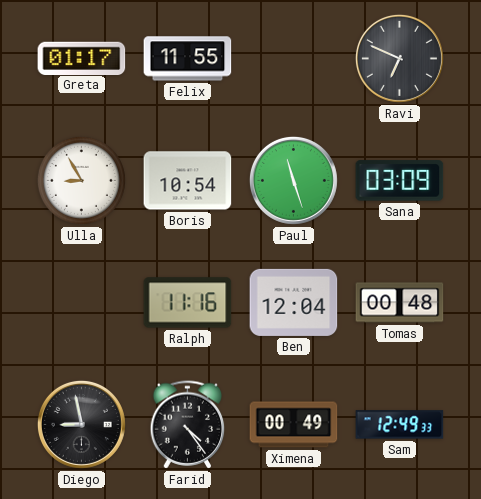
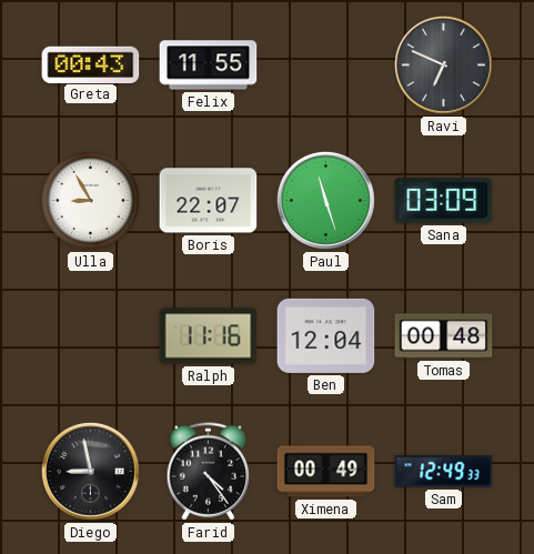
Greta: 01:17 -> 00:43 (91, 64)
Boris: 10:54 -> 22:07 (209, 201)
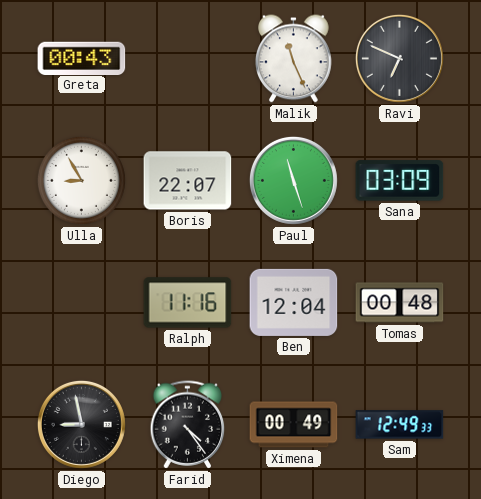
Felix: 11:55 -> none (209, 66)
Malik: none -> 11:26 (294, 59)
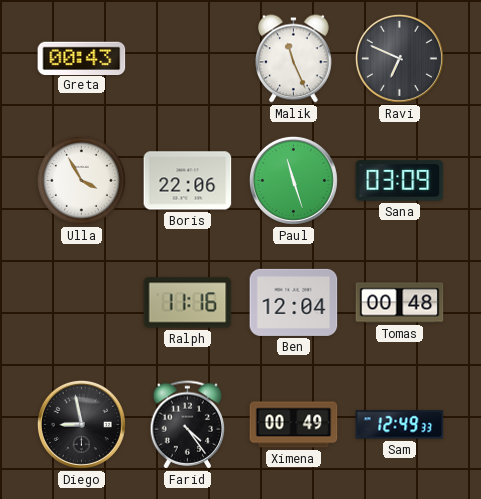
Ulla: 8:55 -> 3:55 (81, 180)
Boris: 22:07 -> 22:06 (188, 181)
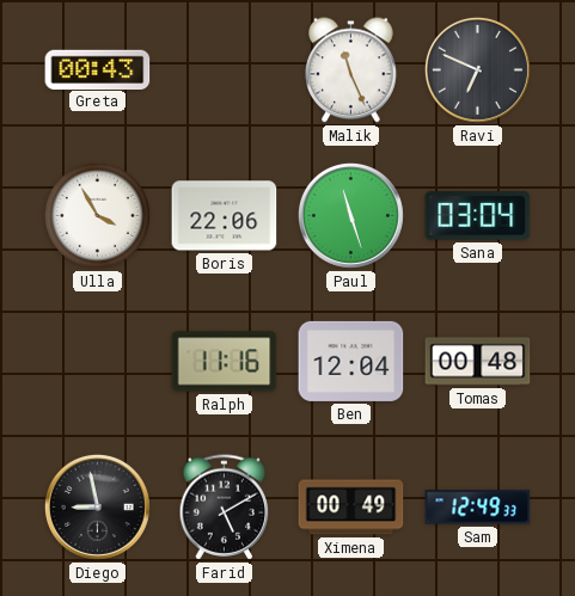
Sana: 03:09 -> 03:04 (478, 216)
Farid: 4:24 -> 5:10 (225, 508)
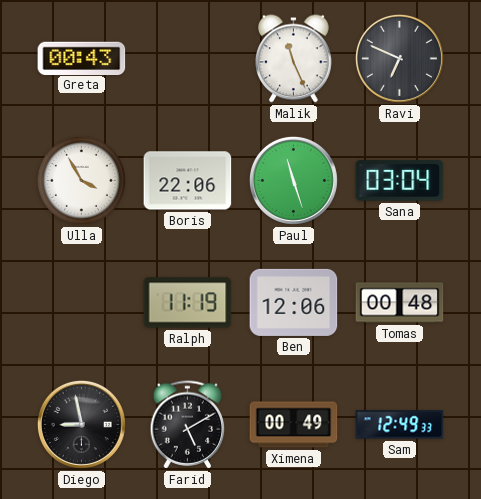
Ralph: 11:16 -> 11:19 (188, 303)
Ben: 12:04 -> 12:06 (294, 302)
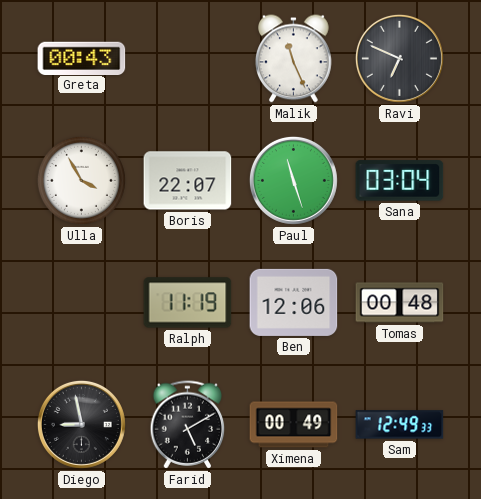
Boris: 22:06 -> 22:07 (188, 181)
